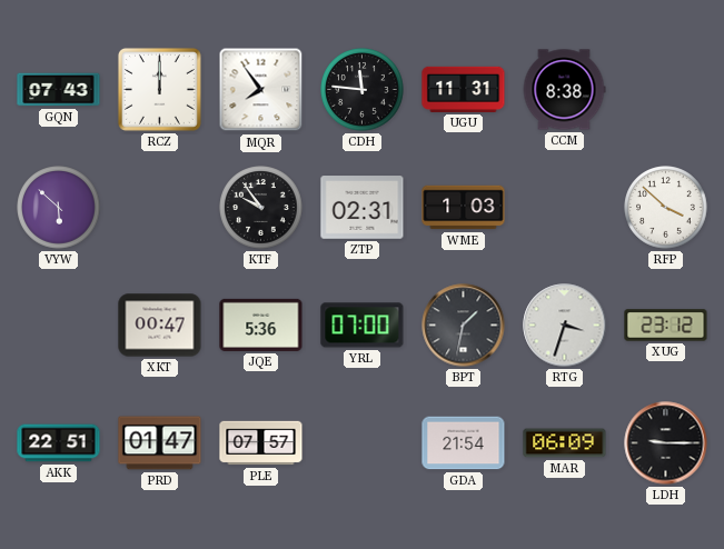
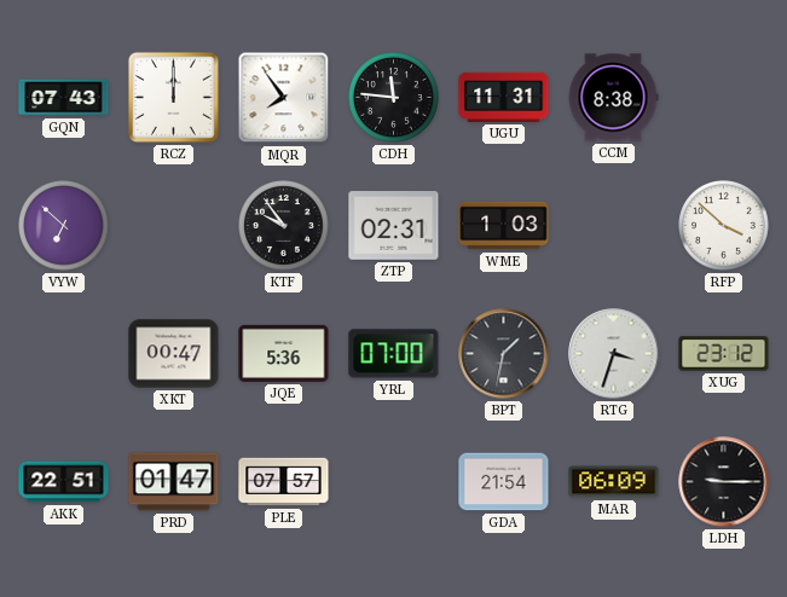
VYW: 5:52 -> 6:52 (64, 226)
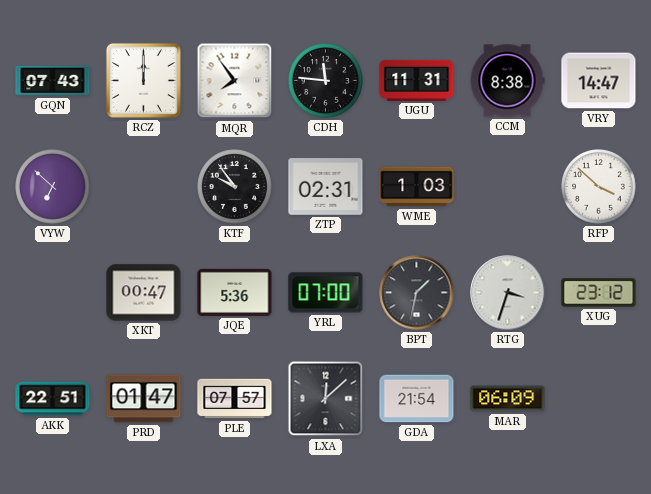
VRY: none -> 14:47 (599, 81)
LXA: none -> 12:08 (326, 399)
LDH: 9:15 -> none (724, 482)
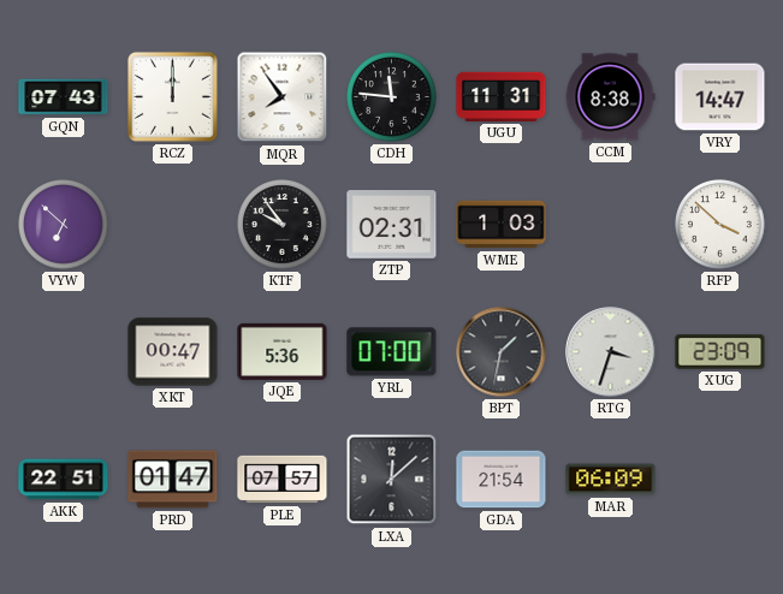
XUG: 23:12 -> 23:09 (720, 352)
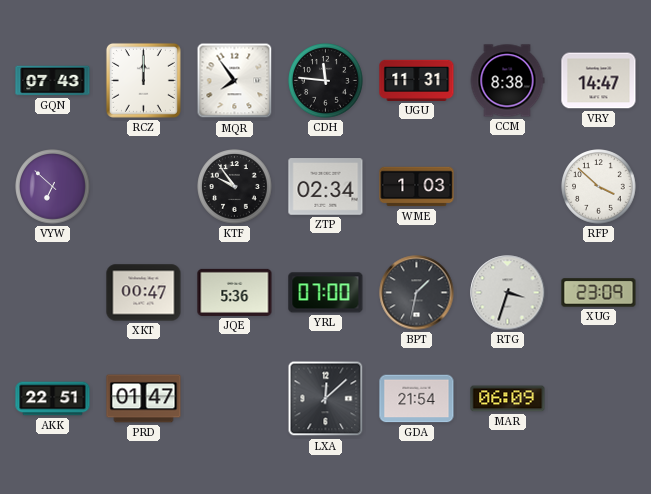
ZTP: 02:31 -> 02:34 (326, 187)
PLE: 07:57 -> none (283, 480)
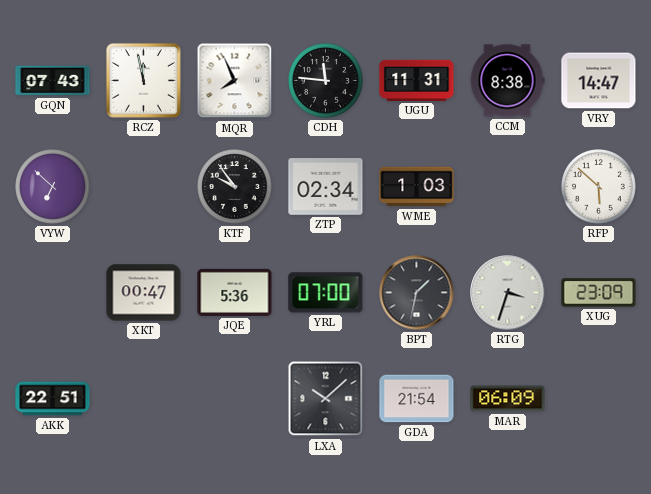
RCZ: 12:00 -> 11:58 (143, 80)
MQR: 7:54 -> 7:56 (235, 81)
RFP: 3:52 -> 5:52 (599, 187)
PRD: 01:47 -> none (144, 399)
LXA: 12:08 -> 10:08 (326, 399)
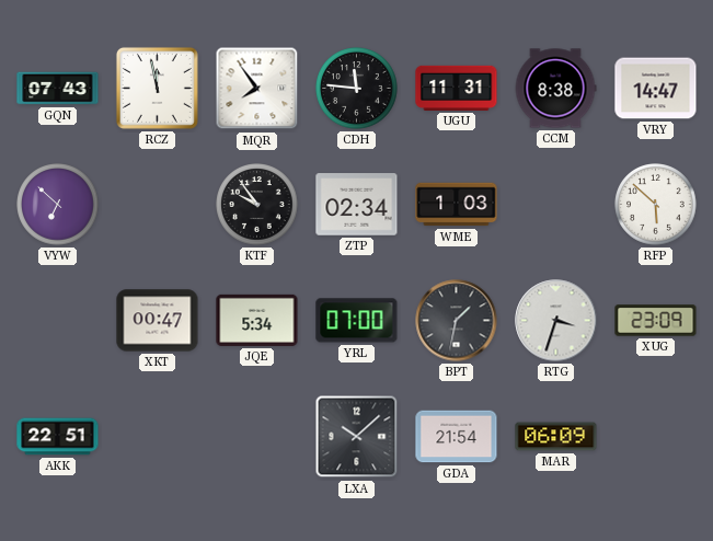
MQR: 7:56 -> 7:54 (257, 89)
JQE: 5:36 -> 5:34 (257, 320)
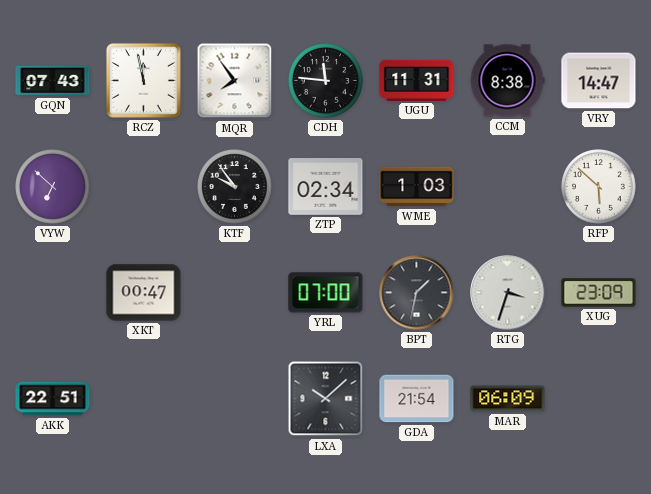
JQE: 5:34 -> none (257, 320)
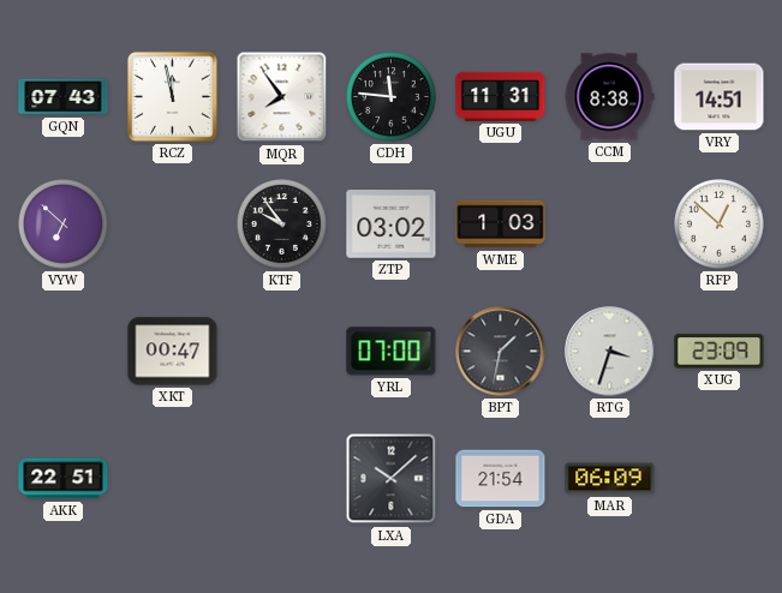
VRY: 14:47 -> 14:51 (720, 97)
ZTP: 02:34 -> 03:02 (392, 224)
RFP: 5:52 -> 12:52 (720, 224)
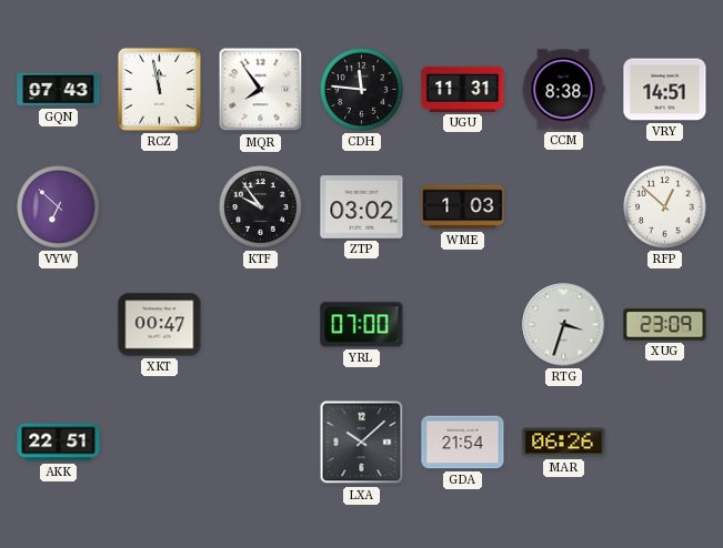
BPT: 1:32 -> none (501, 352)
MAR: 06:09 -> 06:26 (564, 443)
